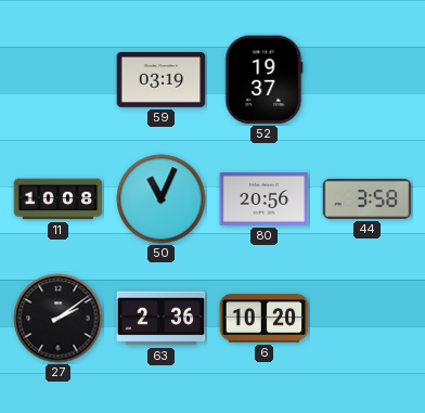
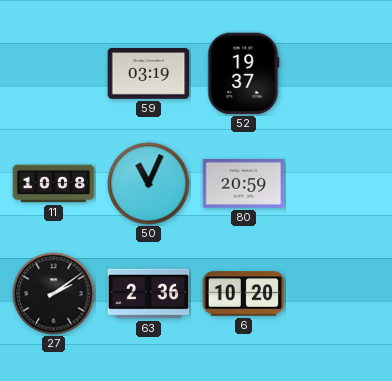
80: 20:56 -> 20:59 (244, 184)
44: 3:58 -> none (368, 198)
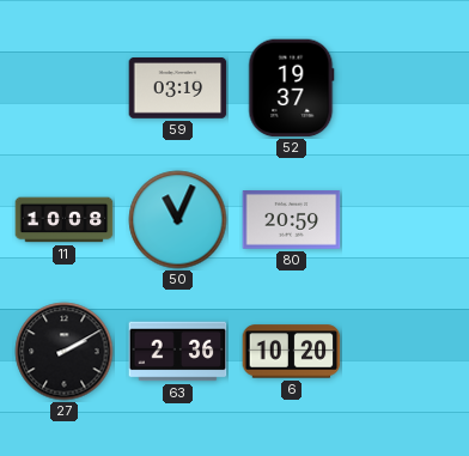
27: 2:09 -> 2:10 (65, 352)
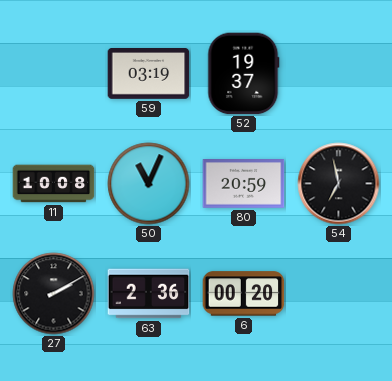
54: none -> 6:58 (339, 184)
6: 10:20 -> 00:20 (244, 294)
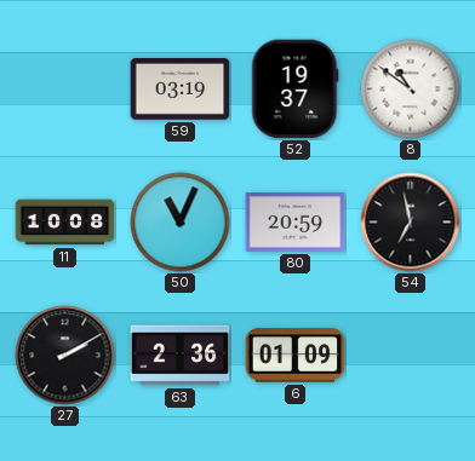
8: none -> 10:51 (411, 90)
6: 00:20 -> 01:09 (296, 356)
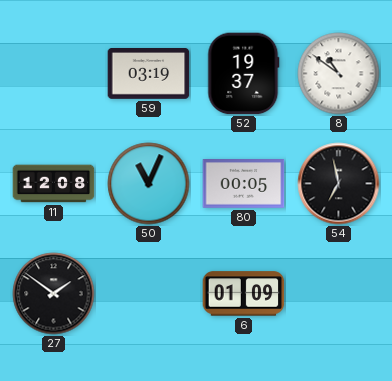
11: 10:08 -> 12:08 (54, 184)
80: 20:59 -> 00:05 (244, 184)
27: 2:10 -> 1:51 (54, 294)
63: 2:36 -> none (181, 356)
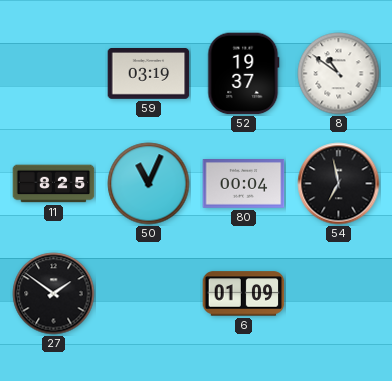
11: 12:08 -> 8:25 (54, 184)
80: 00:05 -> 00:04 (244, 184)
